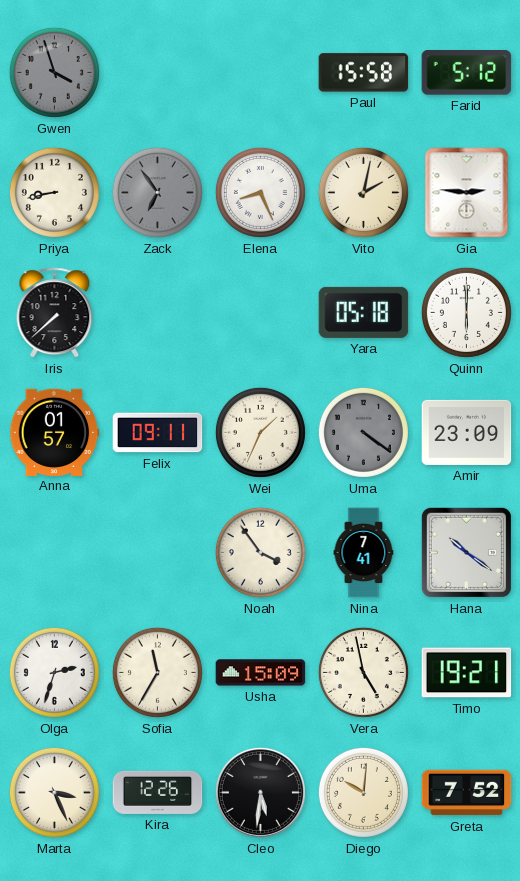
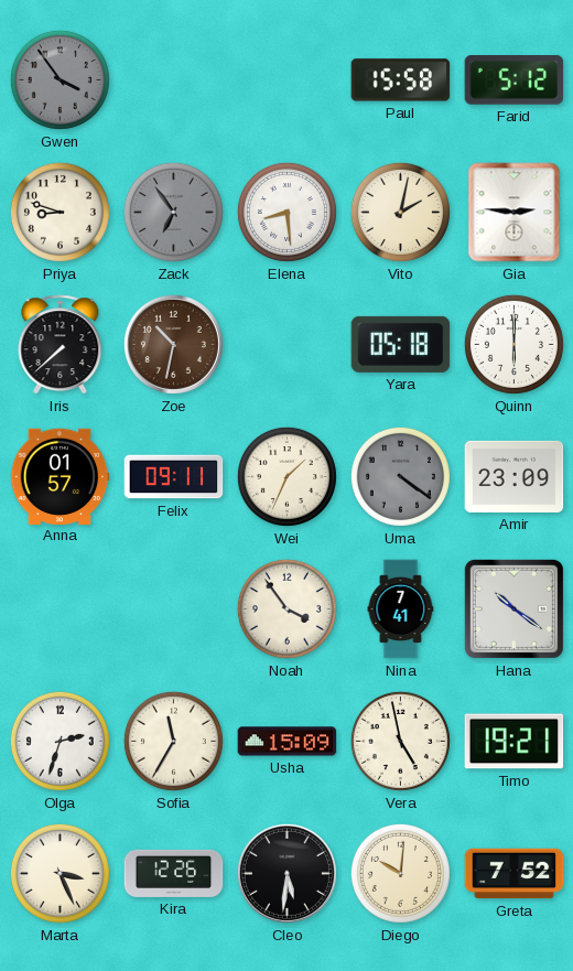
Gwen: 3:57 -> 3:54 (60, 79)
Priya: 8:43 -> 8:48 (60, 212)
Elena: 8:26 -> 8:29 (286, 212)
Zoe: none -> 10:32 (173, 344)
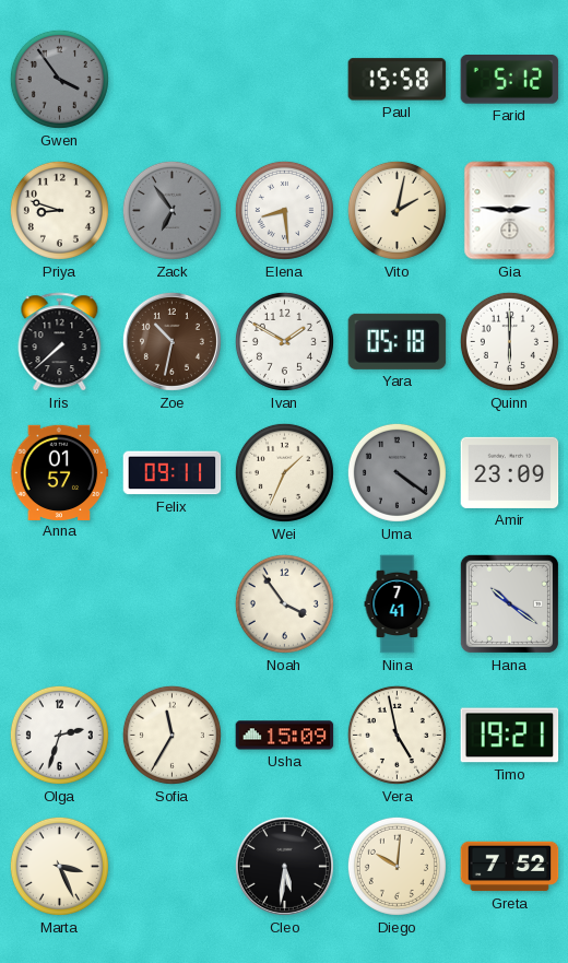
Ivan: none -> 1:50 (284, 341)
Kira: 12:26 -> none (174, 873)
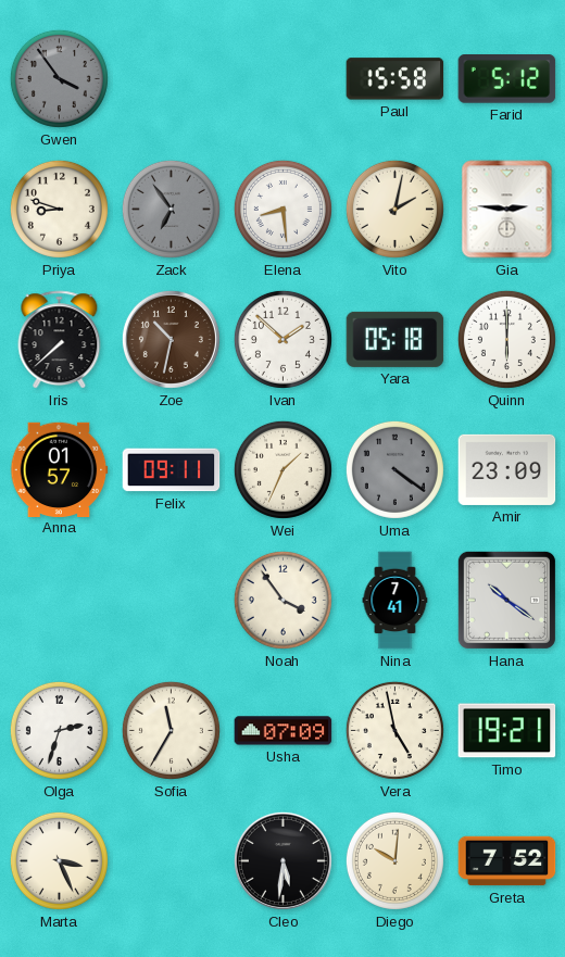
Ivan: 1:50 -> 1:52 (282, 339)
Usha: 15:09 -> 07:09 (284, 731)
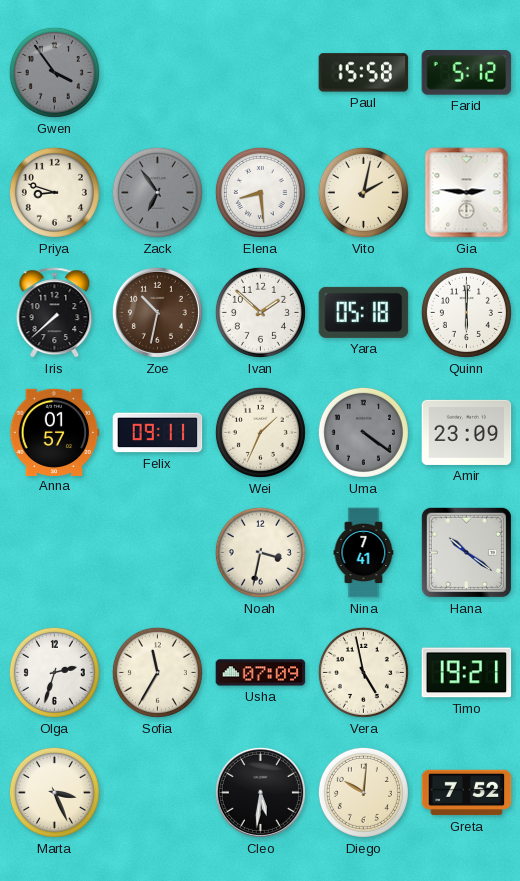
Noah: 3:54 -> 3:32 (260, 552)
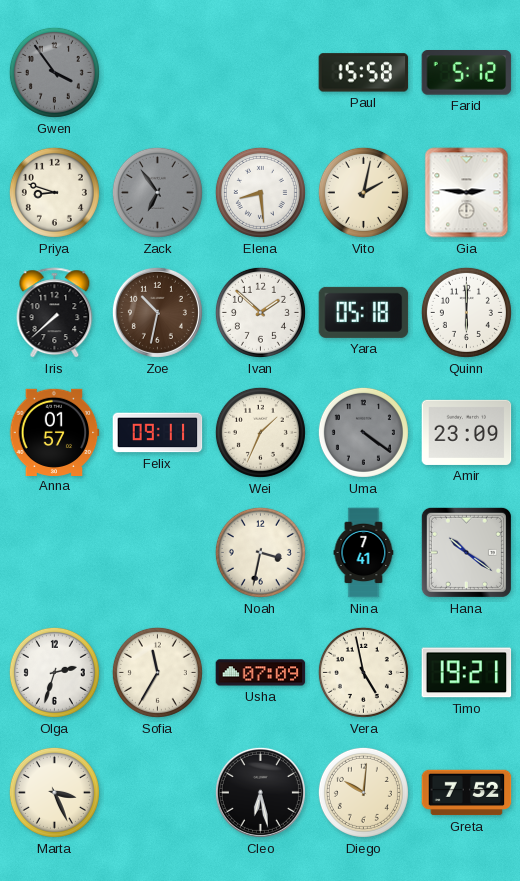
Cleo: 5:31 -> 6:28 (260, 792)
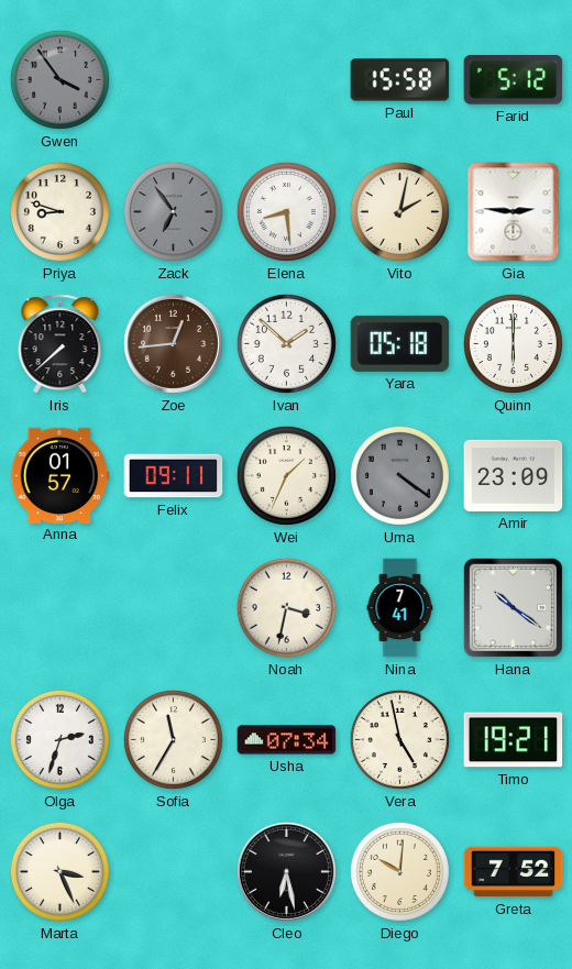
Zoe: 10:32 -> 12:44 (173, 343)
Usha: 07:09 -> 07:34 (287, 740)
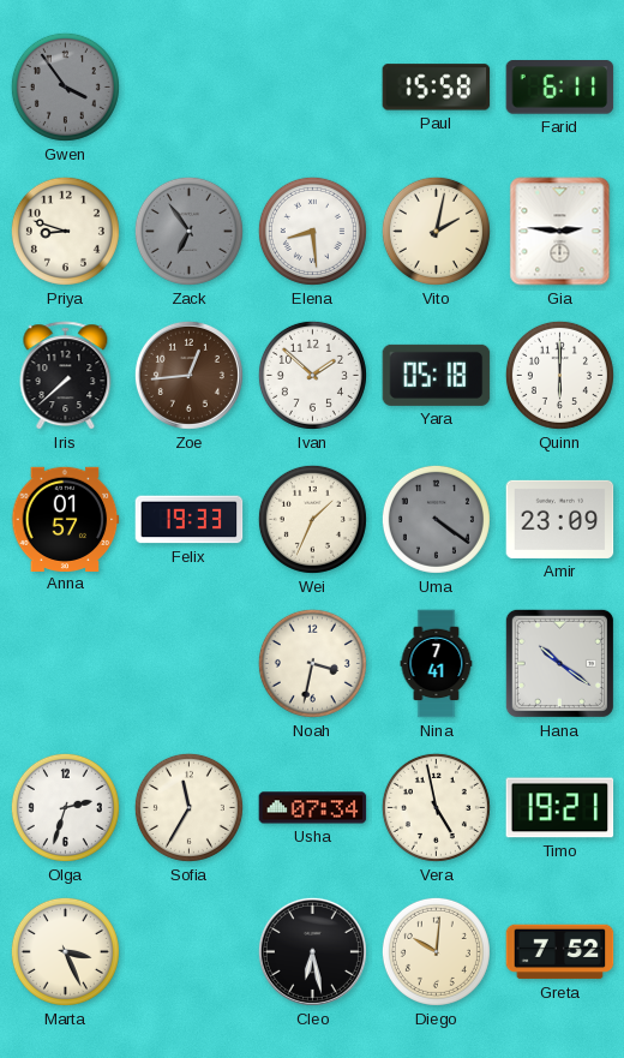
Farid: 5:12 -> 6:11 (560, 88)
Felix: 09:11 -> 19:33 (190, 520)
